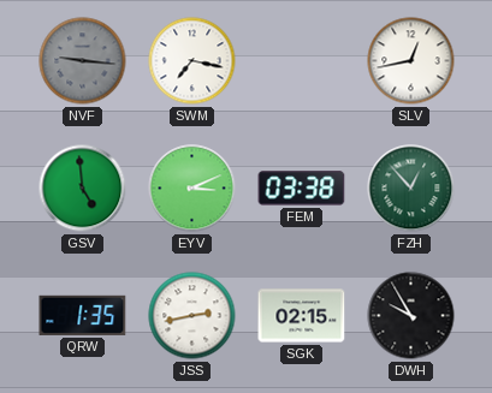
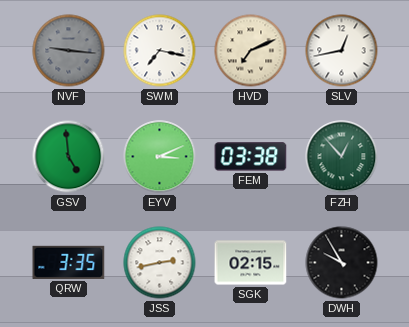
HVD: none -> 7:11 (251, 51)
QRW: 1:35 -> 3:35 (69, 262)
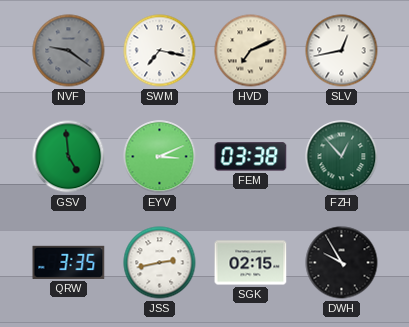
NVF: 9:16 -> 9:21 (69, 51)
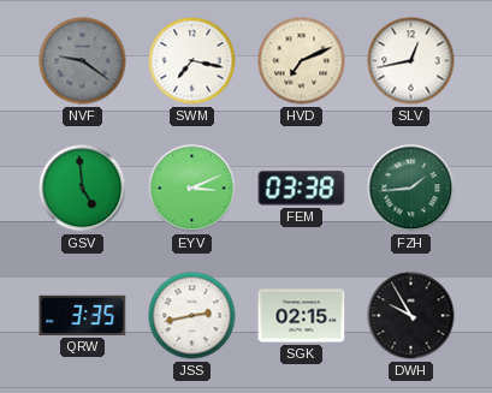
FZH: 12:53 -> 1:44 (411, 189)
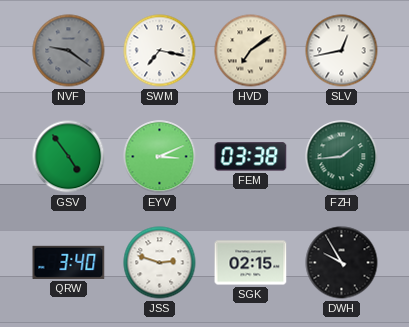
HVD: 7:11 -> 7:09 (251, 51)
GSV: 4:59 -> 4:54 (69, 157)
QRW: 3:35 -> 3:40 (69, 262)
JSS: 2:43 -> 2:48 (160, 263)
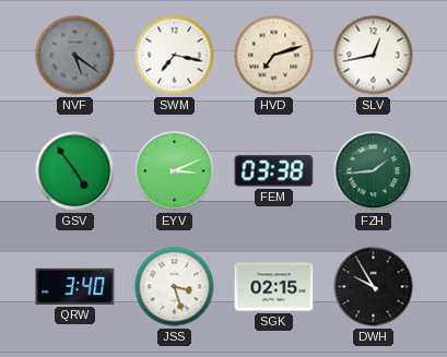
NVF: 9:21 -> 5:21 (75, 56)
HVD: 7:09 -> 7:12 (274, 56)
JSS: 2:48 -> 3:27 (175, 287)
